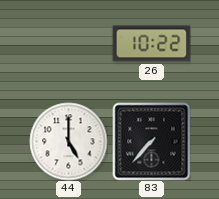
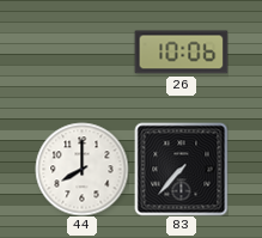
26: 10:22 -> 10:06 (181, 53)
44: 5:00 -> 8:00 (81, 169)
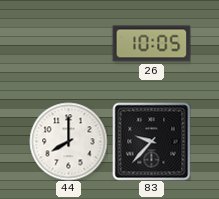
26: 10:06 -> 10:05 (151, 44)
83: 7:37 -> 9:37 (151, 141)
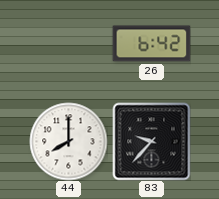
26: 10:05 -> 6:42 (151, 44)
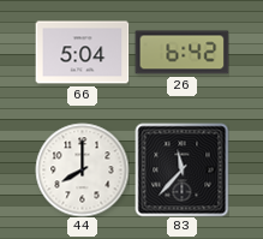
66: none -> 5:04 (82, 53)
83: 9:37 -> 11:37 (181, 169)
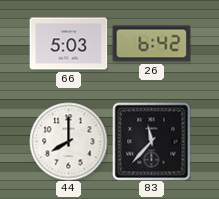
66: 5:04 -> 5:03 (68, 44)
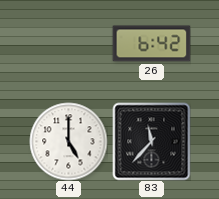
66: 5:03 -> none (68, 44)
44: 8:00 -> 5:00 (68, 141)
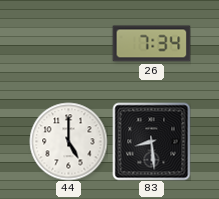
26: 6:42 -> 7:34 (151, 44)
83: 11:37 -> 8:29 (151, 141)
